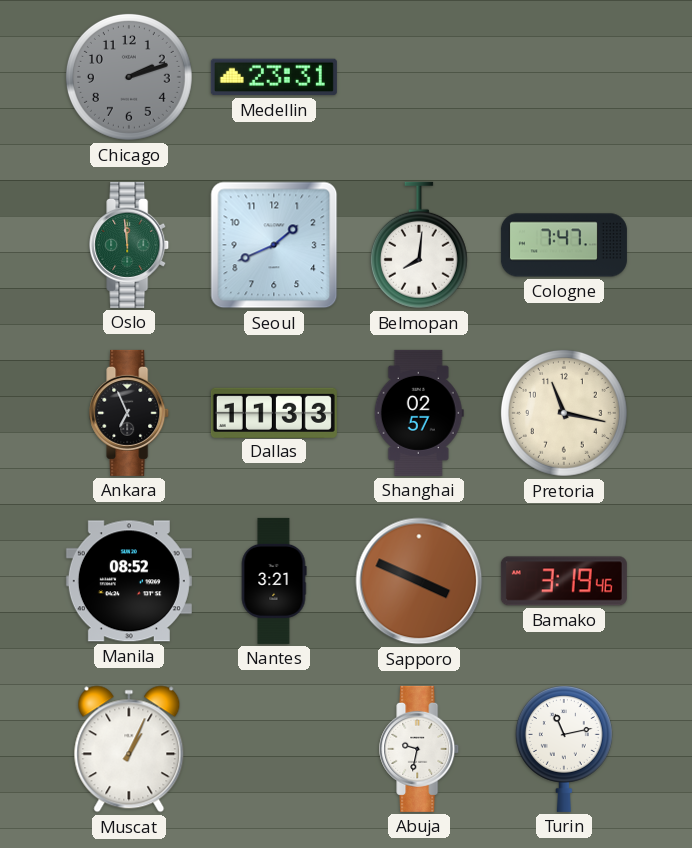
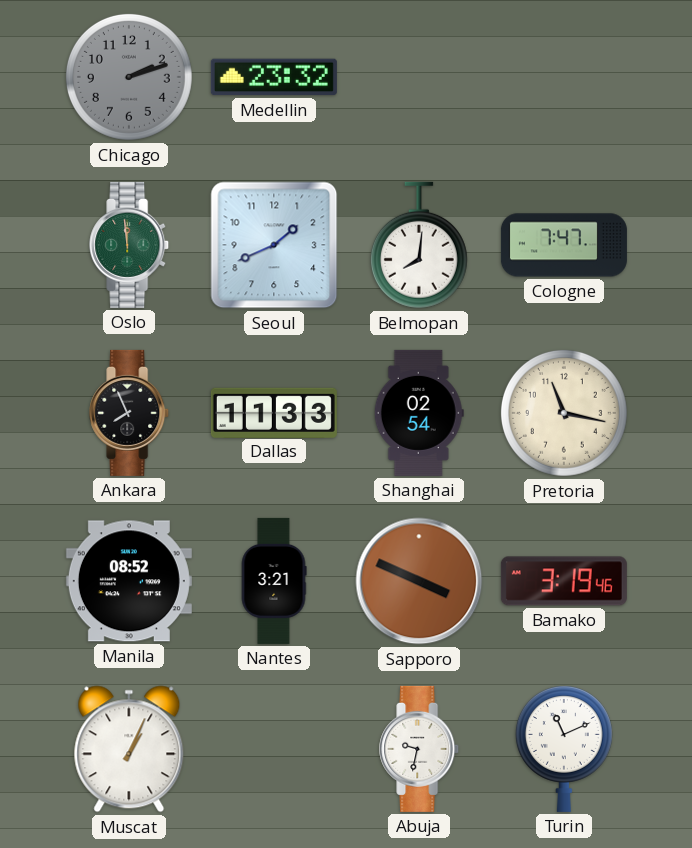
Medellin: 23:31 -> 23:32 (274, 77)
Ankara: 6:56 -> 7:56 (130, 413)
Shanghai: 02:57 -> 02:54 (419, 413)
Turin: 11:13 -> 11:11 (564, 749)
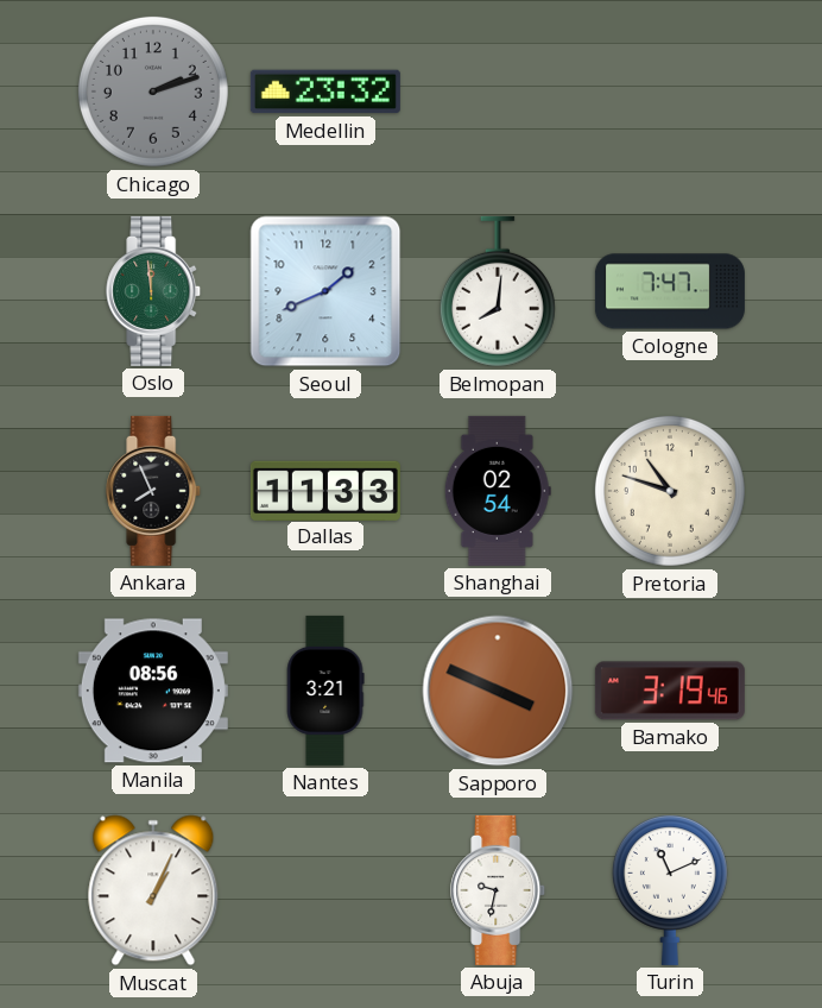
Pretoria: 11:17 -> 10:48 (670, 491)
Manila: 08:52 -> 08:56 (153, 691)
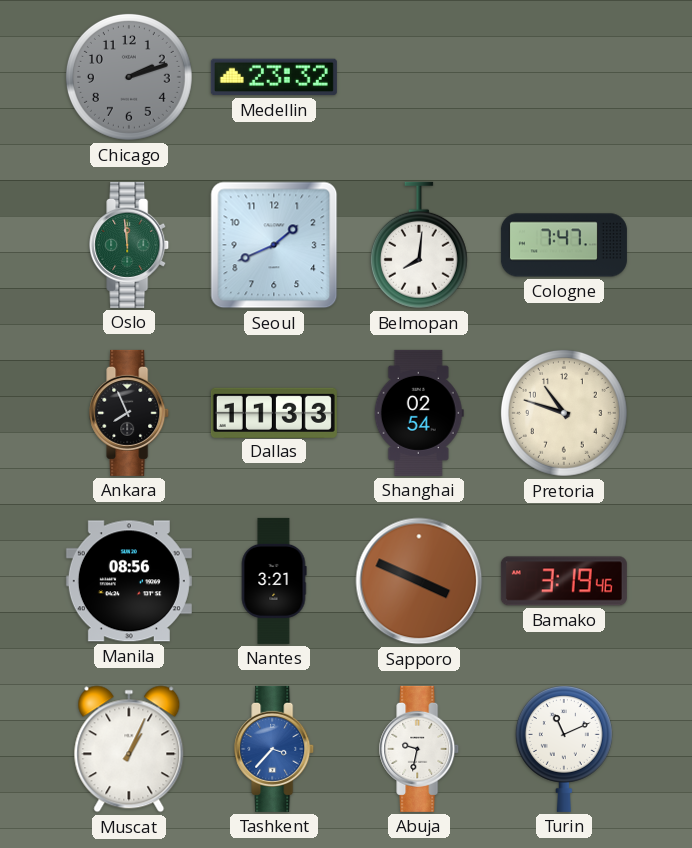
Tashkent: none -> 3:37 (275, 749)
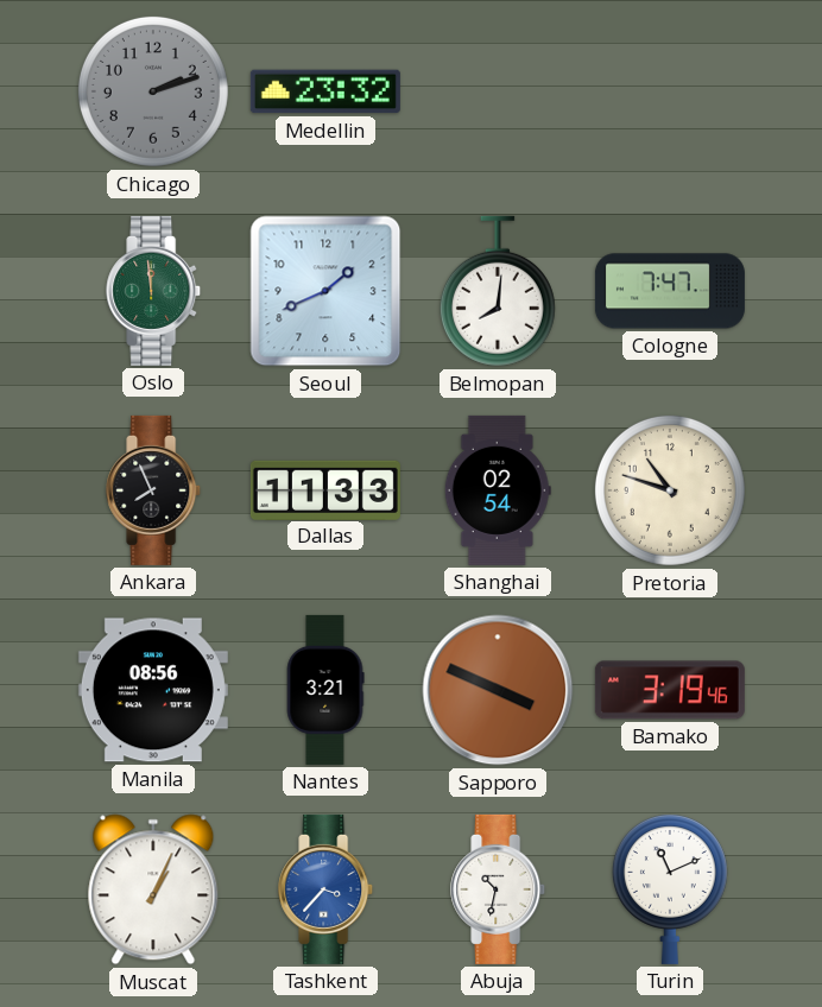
Abuja: 9:32 -> 10:32 (499, 889)
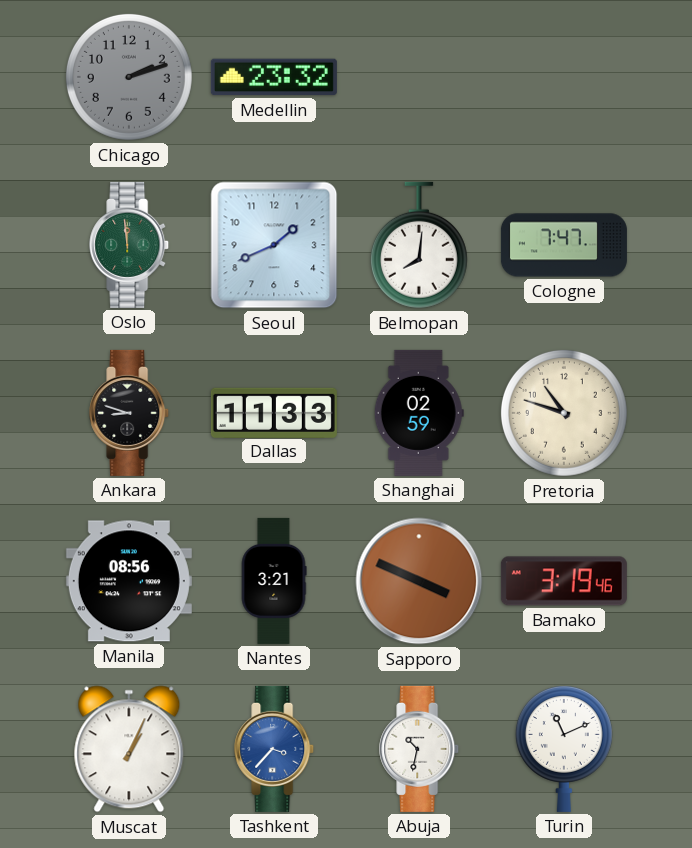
Ankara: 7:56 -> 8:48 (130, 413)
Shanghai: 02:54 -> 02:59 (419, 413)
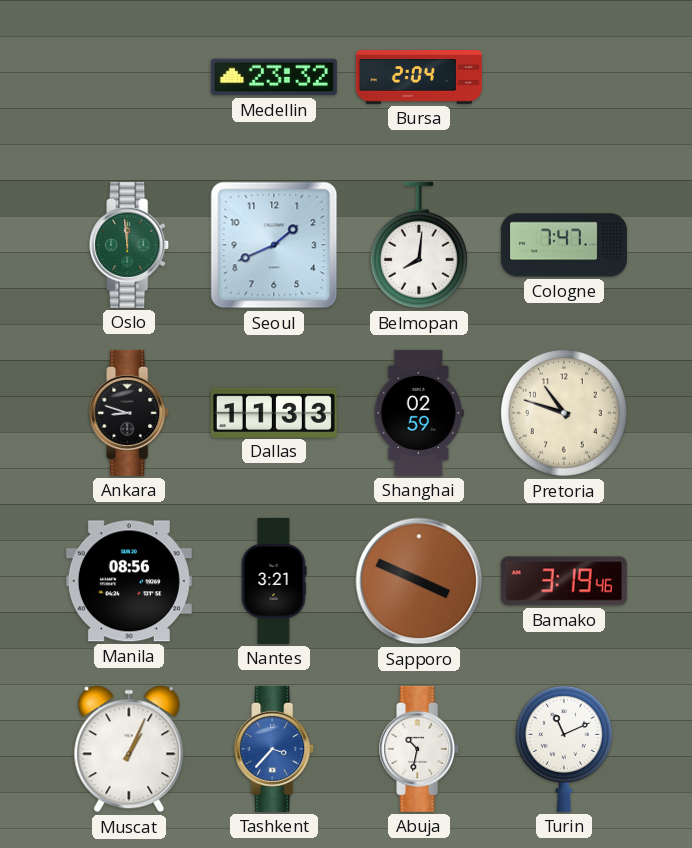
Chicago: 2:12 -> none (129, 77)
Bursa: none -> 2:04 (419, 77)
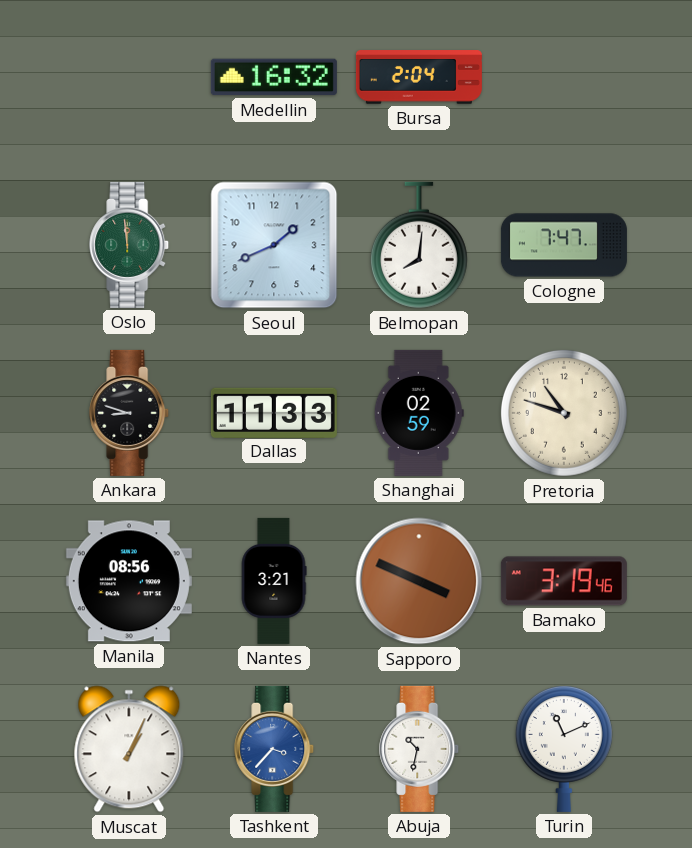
Medellin: 23:32 -> 16:32 (274, 77)
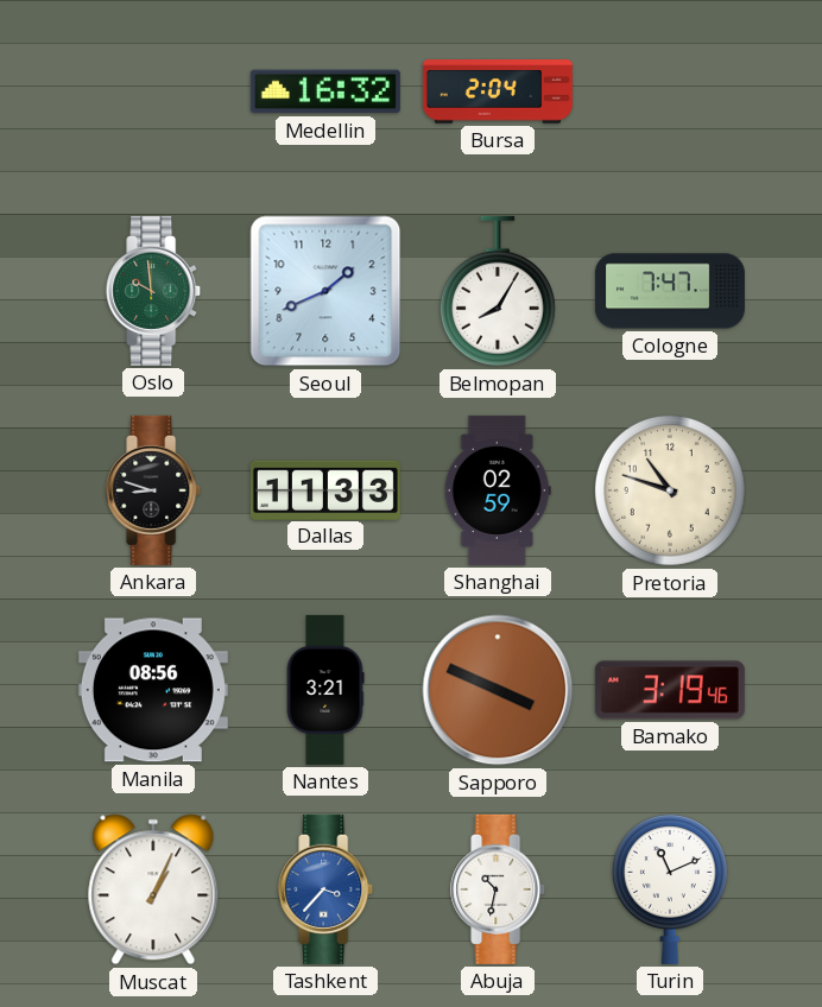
Oslo: 11:59 -> 9:59 (154, 291)
Belmopan: 8:01 -> 8:05 (498, 291)
